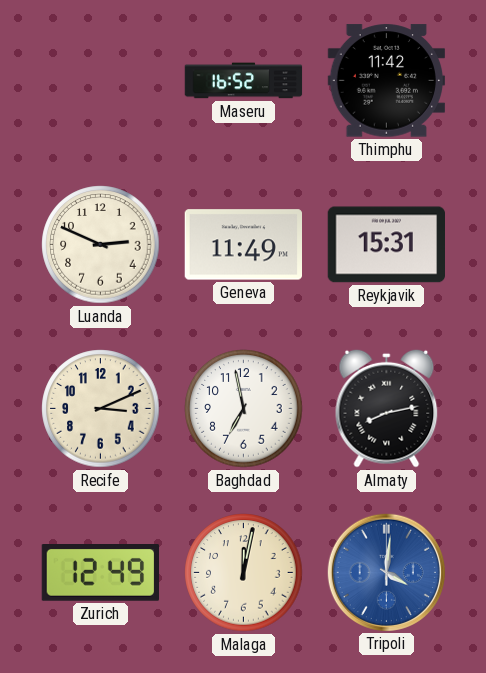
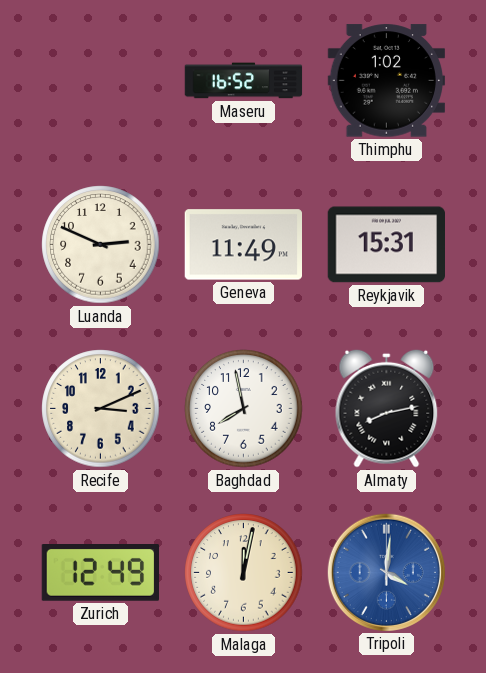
Thimphu: 11:42 -> 1:02 (386, 81)
Baghdad: 6:58 -> 7:58 (244, 409)
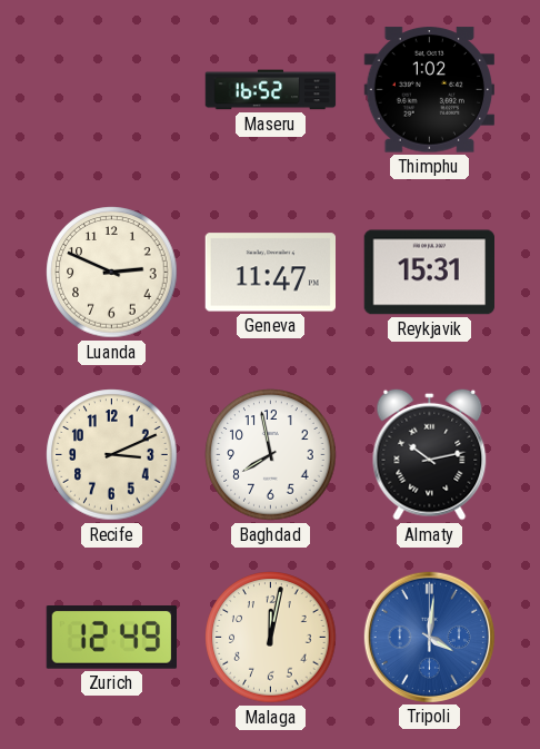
Geneva: 11:49 -> 11:47 (270, 273)
Almaty: 8:13 -> 10:13 (430, 454)
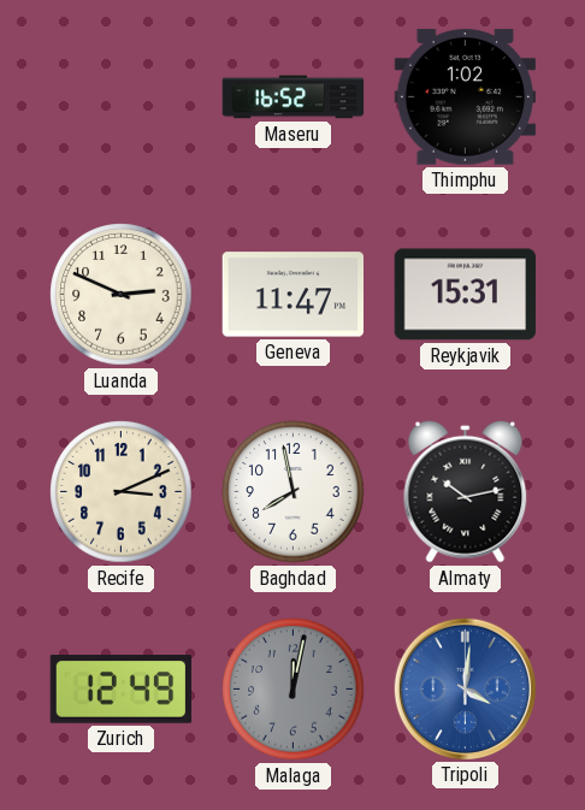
Malaga dial: cream -> grey (294, 690)
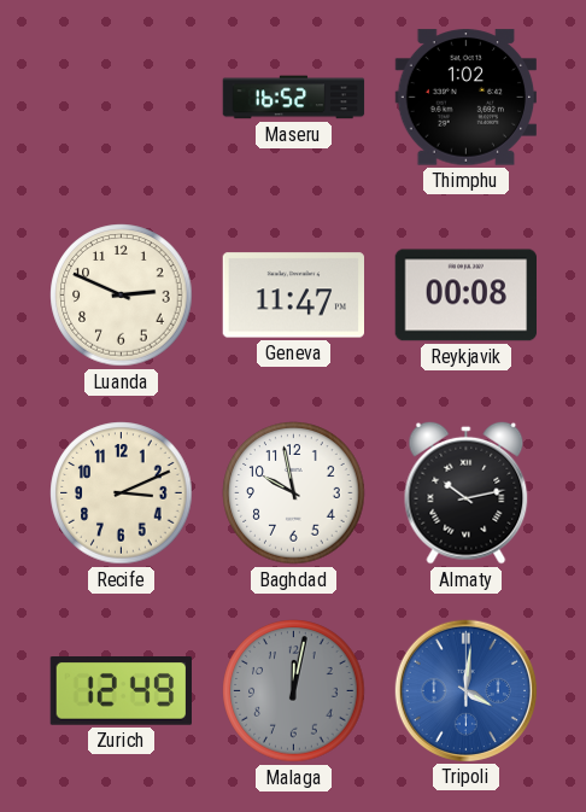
Reykjavik: 15:31 -> 00:08 (465, 296)
Baghdad: 7:58 -> 9:58 (294, 493)
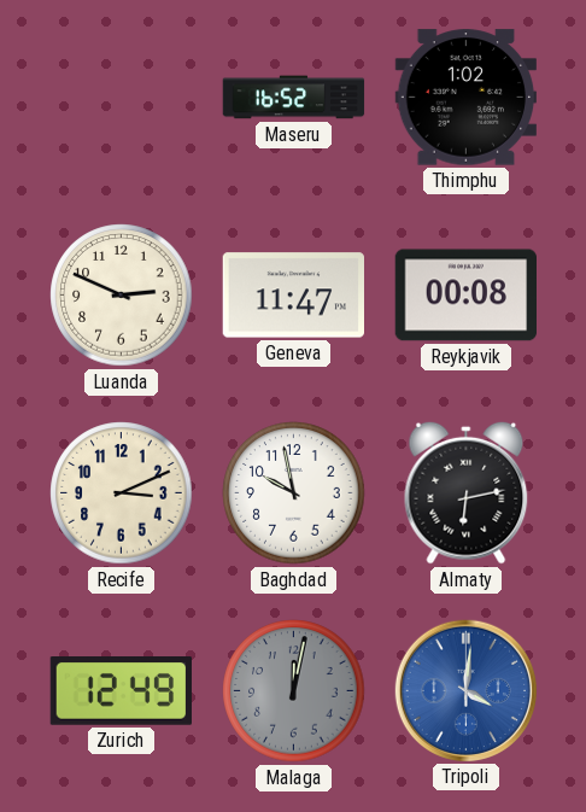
Almaty: 10:13 -> 6:13 (467, 492)
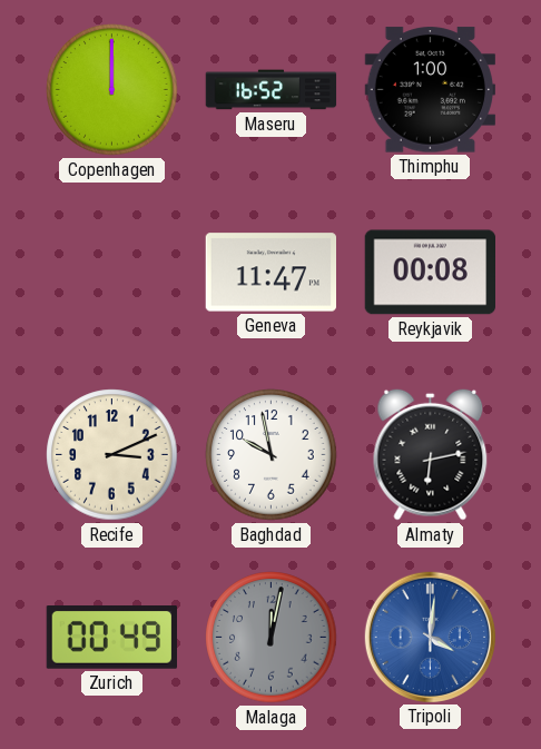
Copenhagen: none -> 12:00 (112, 90)
Thimphu: 1:02 -> 1:00 (430, 90)
Luanda: 2:49 -> none (122, 296)
Zurich: 12:49 -> 00:49 (111, 638)
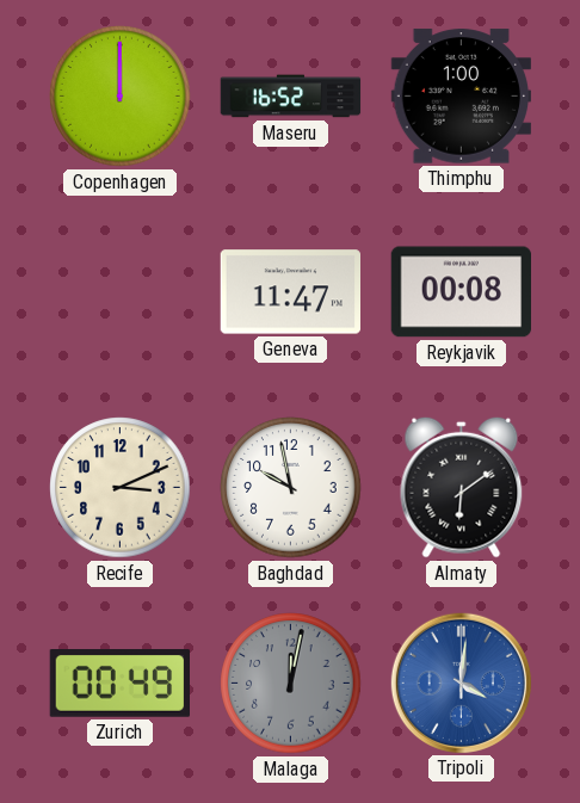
Almaty: 6:13 -> 6:09 (462, 487)
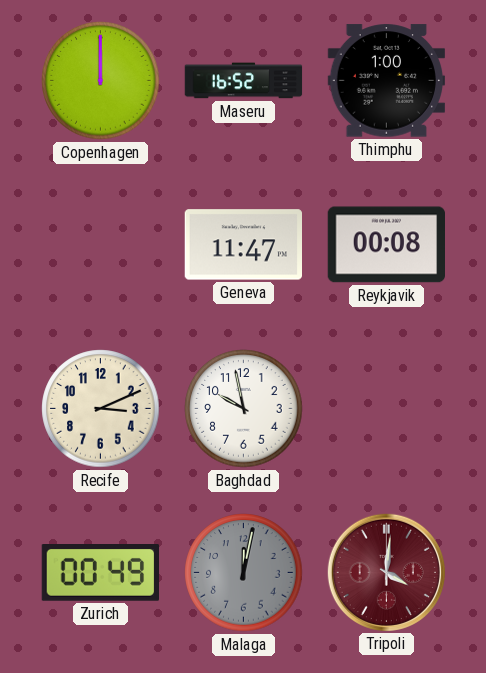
Almaty: 6:09 -> none (462, 487)
Tripoli dial: blue -> burgundy (386, 572)
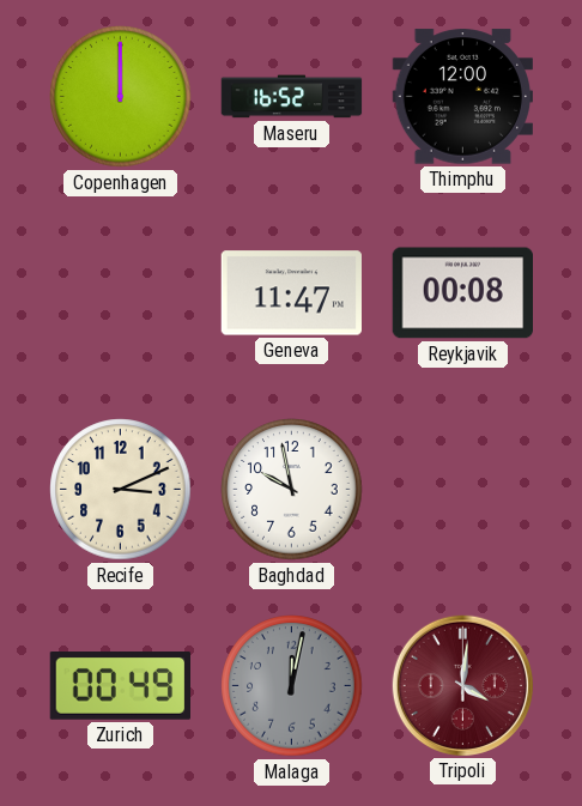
Thimphu: 1:00 -> 12:00 (462, 97)
